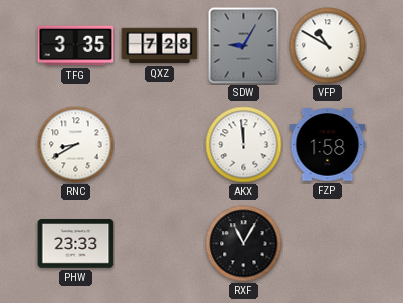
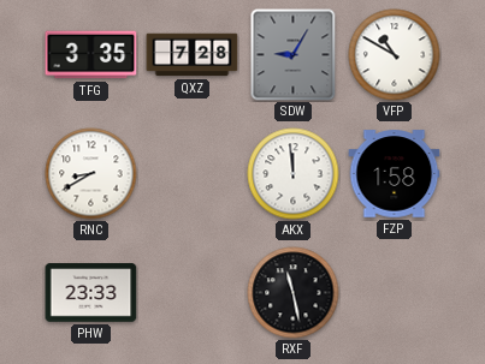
RXF: 11:05 -> 11:28 (294, 293)
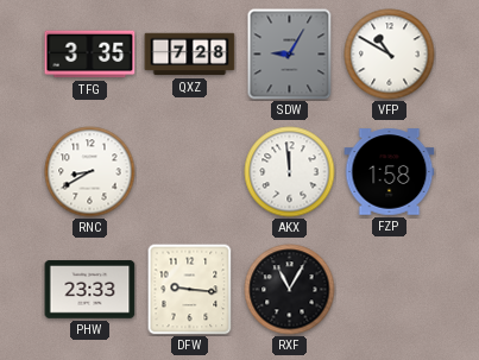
DFW: none -> 9:16 (190, 289)
RXF: 11:28 -> 11:05 (290, 290)
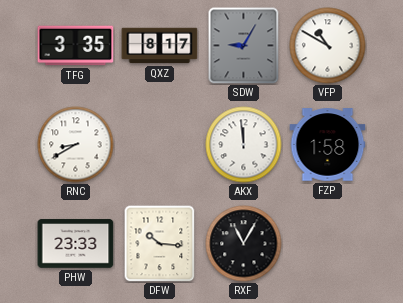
QXZ: 7:28 -> 8:17 (160, 46)
DFW: 9:16 -> 10:16 (160, 243)
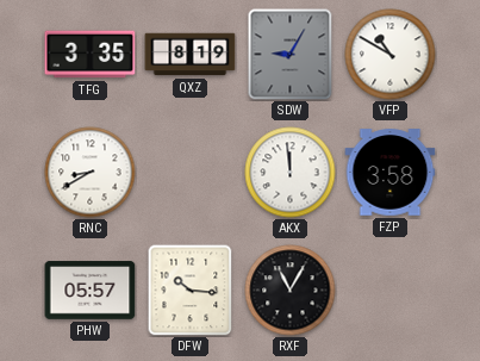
QXZ: 8:17 -> 8:19 (191, 55)
FZP: 1:58 -> 3:58 (391, 173)
PHW: 23:33 -> 05:57 (91, 291)
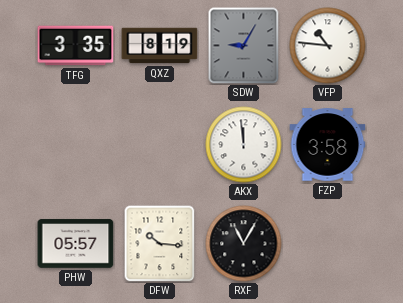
VFP: 10:50 -> 10:46 (328, 46)
RNC: 8:40 -> none (91, 173)
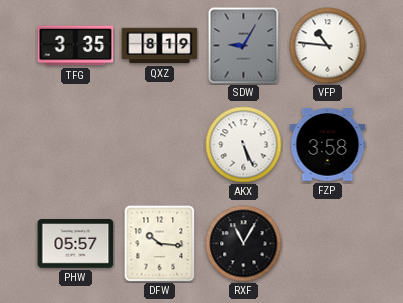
AKX: 11:59 -> 5:26 (244, 145)
